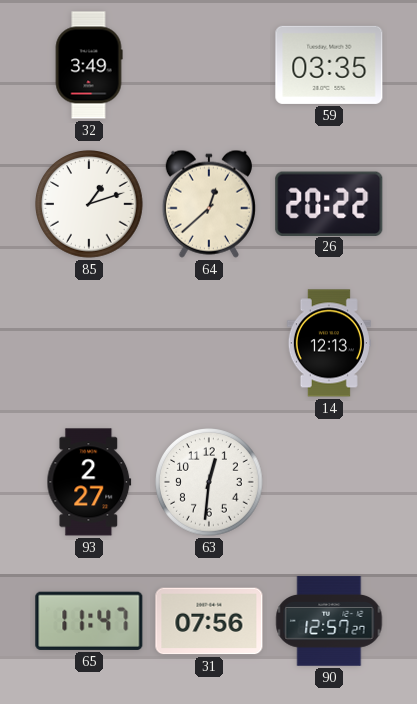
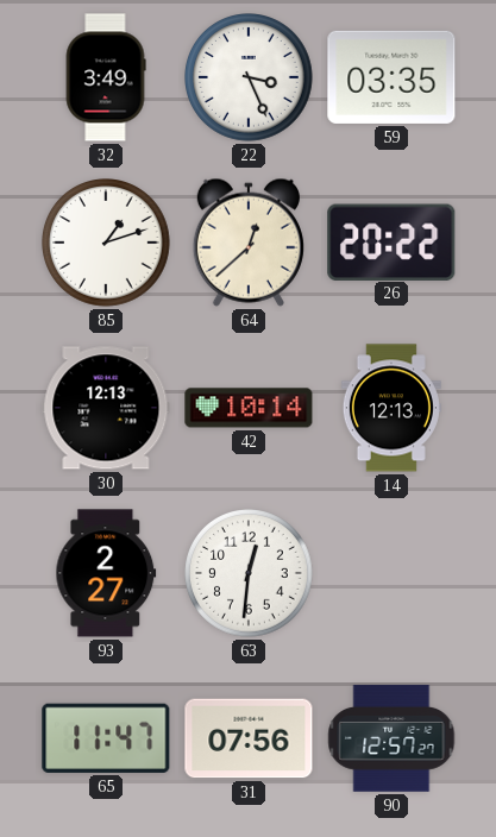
22: none -> 3:26 (250, 78)
30: none -> 12:13 (106, 408)
42: none -> 10:14 (249, 408)
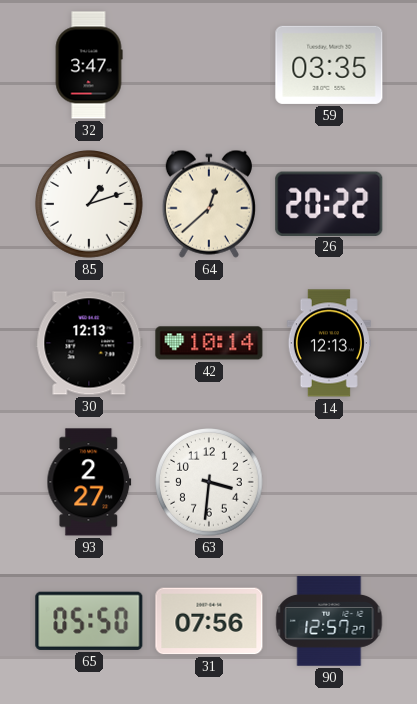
32: 3:49 -> 3:47 (89, 65)
22: 3:26 -> none (250, 78)
63: 12:31 -> 3:31 (210, 483)
65: 11:47 -> 05:50 (89, 621)
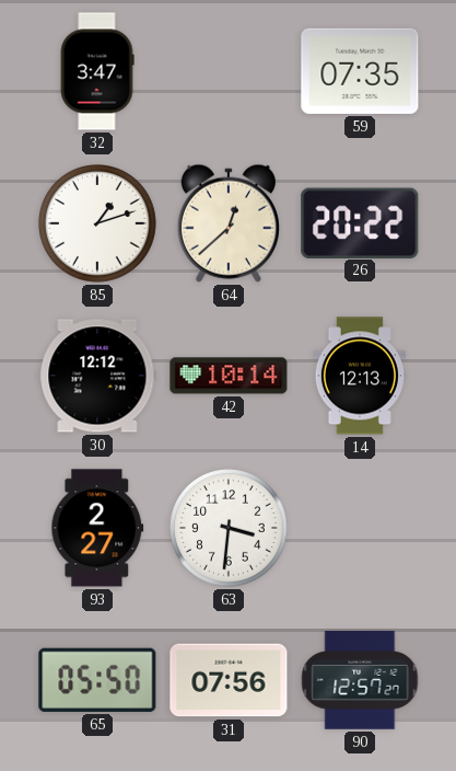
59: 03:35 -> 07:35 (360, 71)
30: 12:13 -> 12:12 (97, 376)
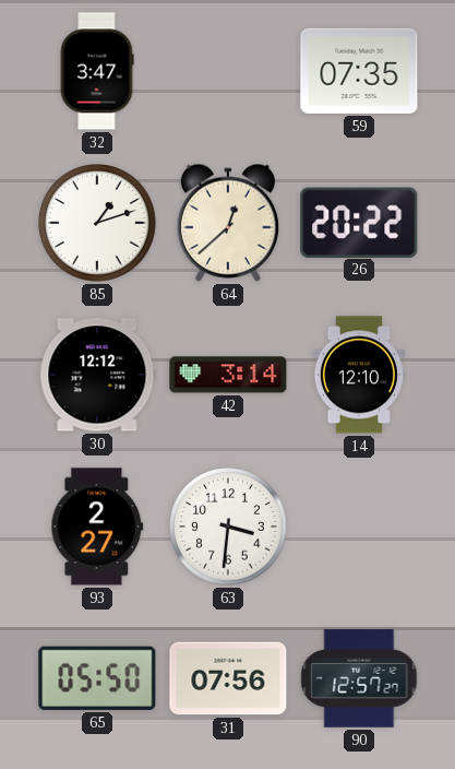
42: 10:14 -> 3:14 (228, 375)
14: 12:13 -> 12:10 (359, 375)
